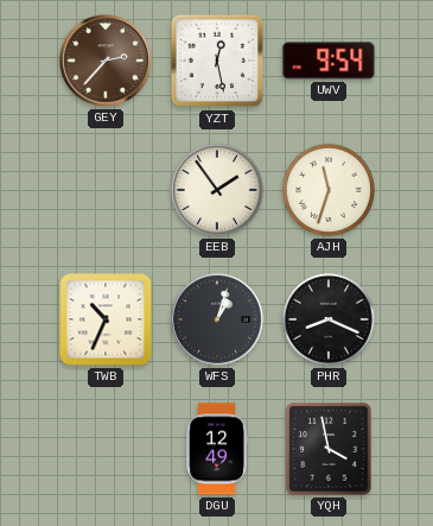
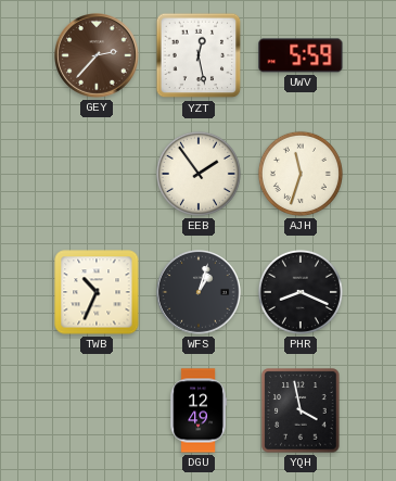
UWV: 9:54 -> 5:59 (301, 55)
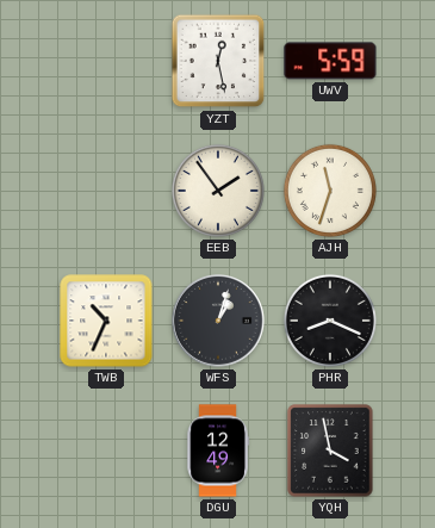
GEY: 2:37 -> none (98, 56)
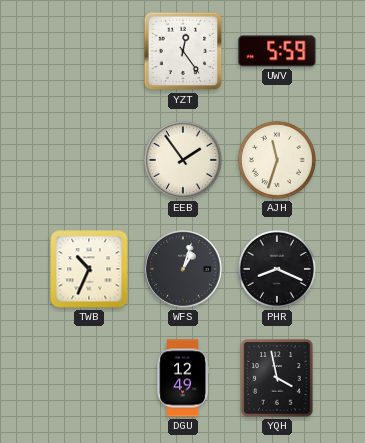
YZT: 12:28 -> 12:24 (183, 51)
